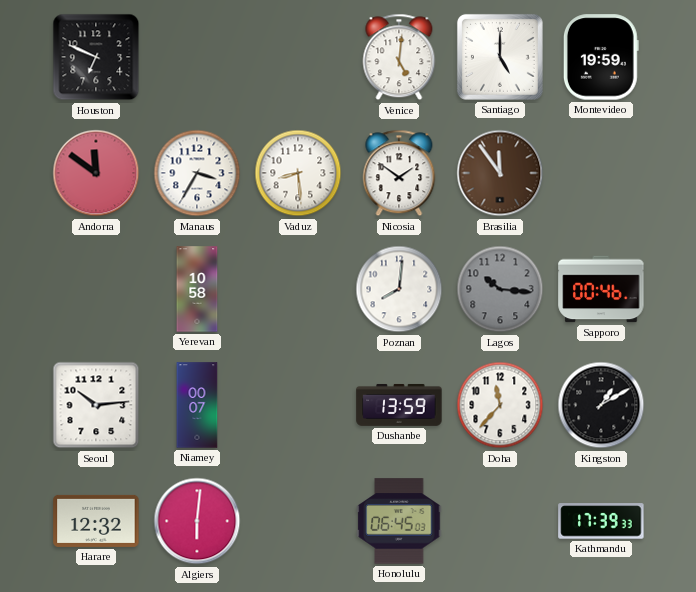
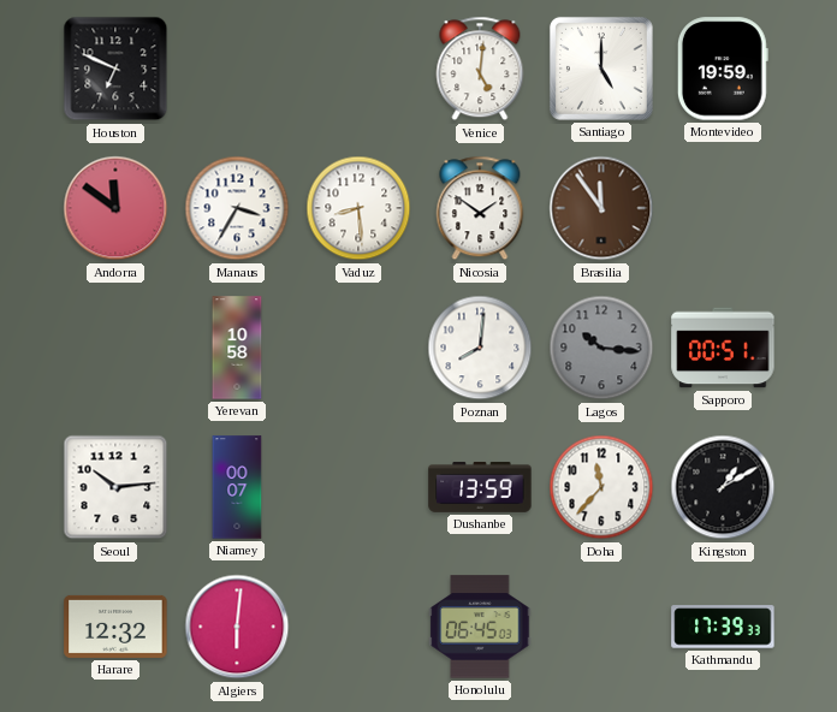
Sapporo: 00:46 -> 00:51 (723, 348)
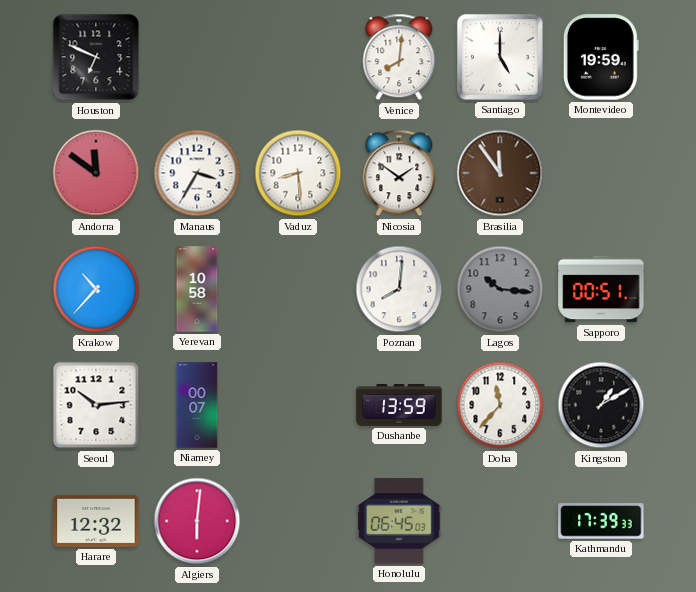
Venice: 5:01 -> 8:01 (399, 57)
Krakow: none -> 10:37 (96, 289)
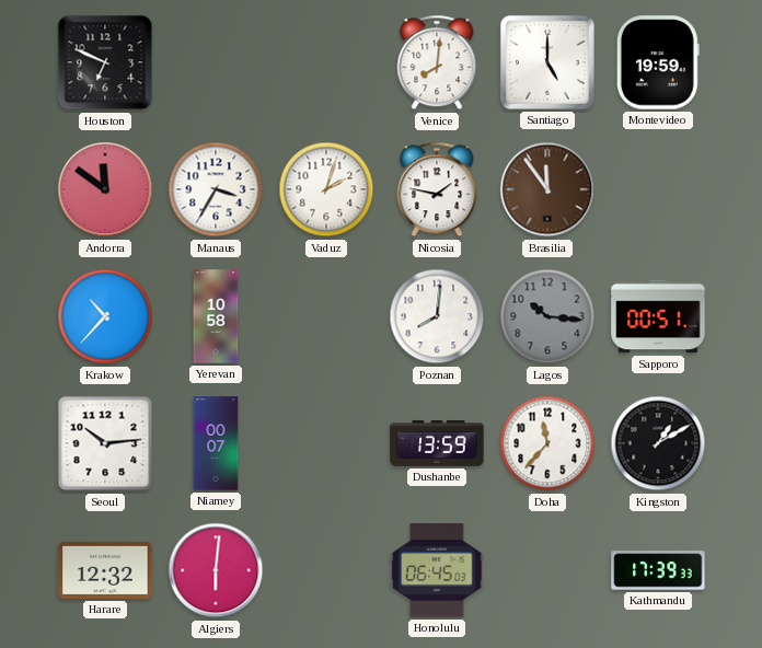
Vaduz: 8:29 -> 2:03 (326, 189)
Nicosia: 1:51 -> 1:47 (437, 189)
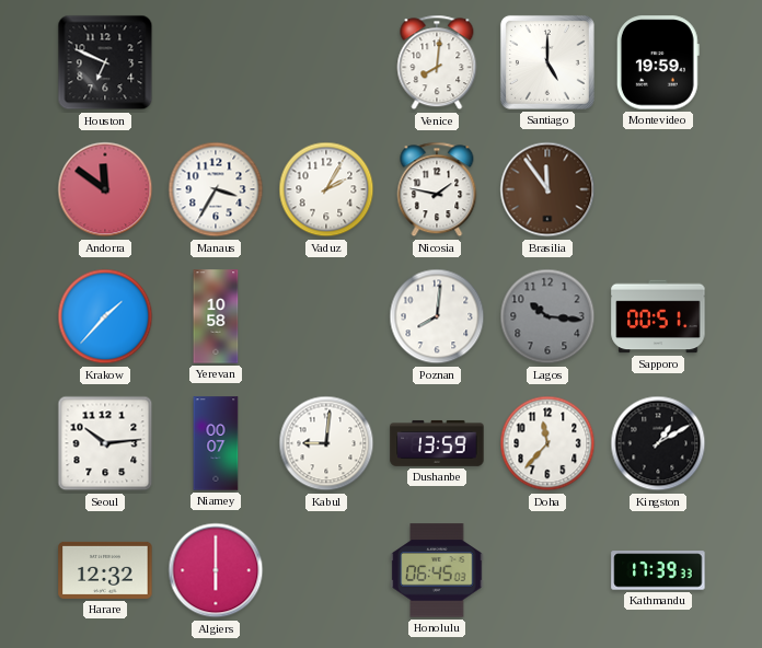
Vaduz: 2:03 -> 2:05 (326, 189)
Krakow: 10:37 -> 1:37 (105, 316)
Kabul: none -> 9:01 (326, 443)
Algiers: 6:01 -> 6:00 (216, 570)
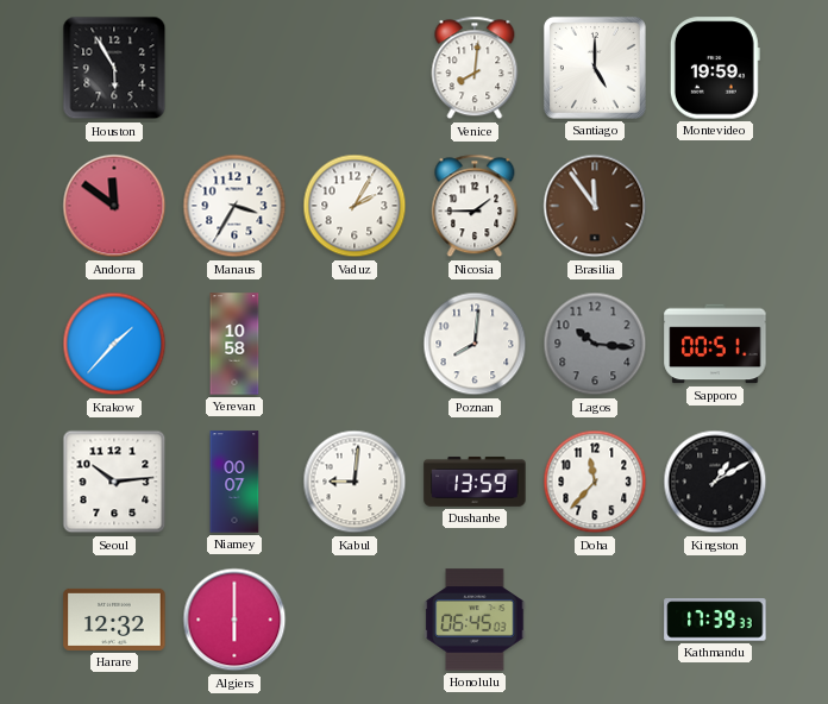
Houston: 6:49 -> 5:55 (114, 68)
Nicosia: 1:47 -> 1:45 (475, 206)
